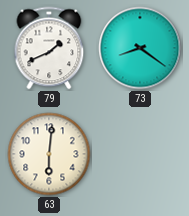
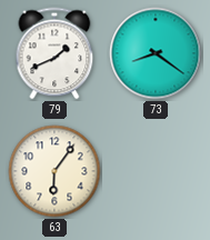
63: 6:01 -> 6:06 (54, 171)
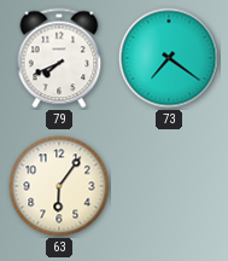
79: 1:41 -> 7:41 (59, 58)
73: 8:21 -> 7:21 (169, 58)
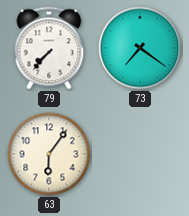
79: 7:41 -> 7:37 (49, 48)
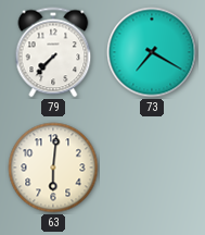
73: 7:21 -> 7:20 (152, 52)
63: 6:06 -> 6:01 (53, 168)
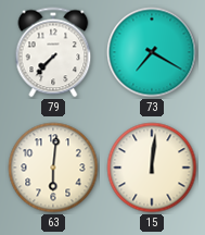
15: none -> 12:01 (152, 168)
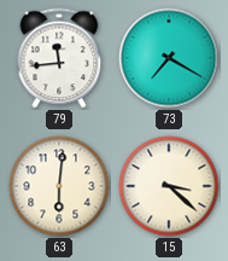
79: 7:37 -> 11:44 (59, 58)
15: 12:01 -> 3:22 (169, 186)
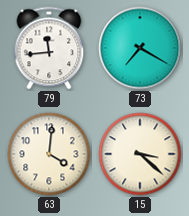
63: 6:01 -> 4:01 (49, 154)
